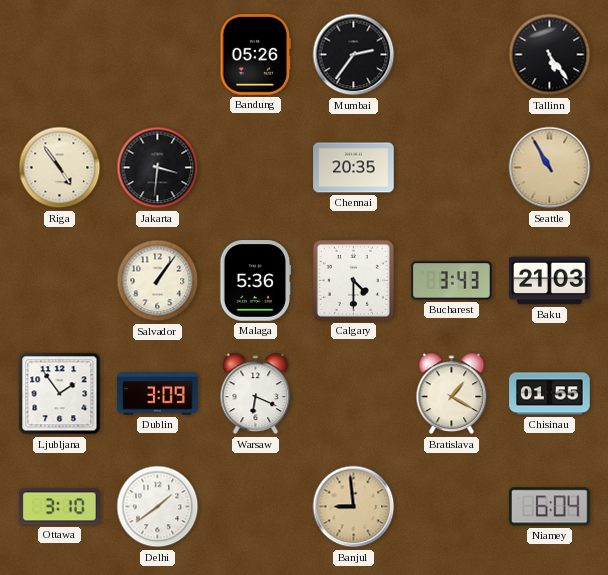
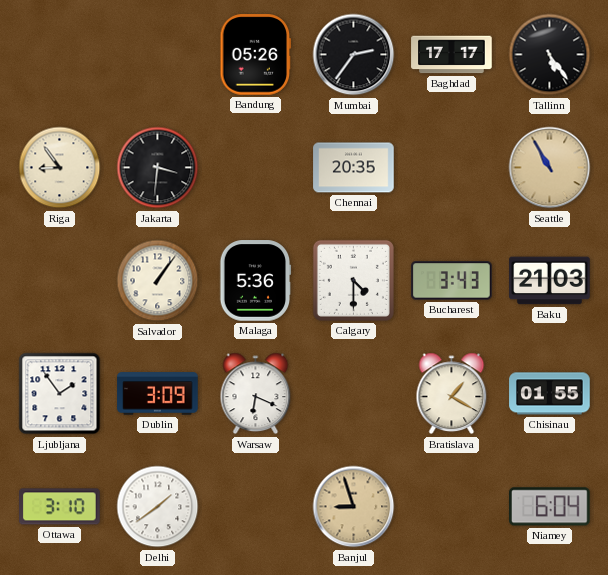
Baghdad: none -> 17:17 (452, 55)
Riga: 4:54 -> 8:54 (60, 168)
Banjul: 8:59 -> 8:57 (354, 507)
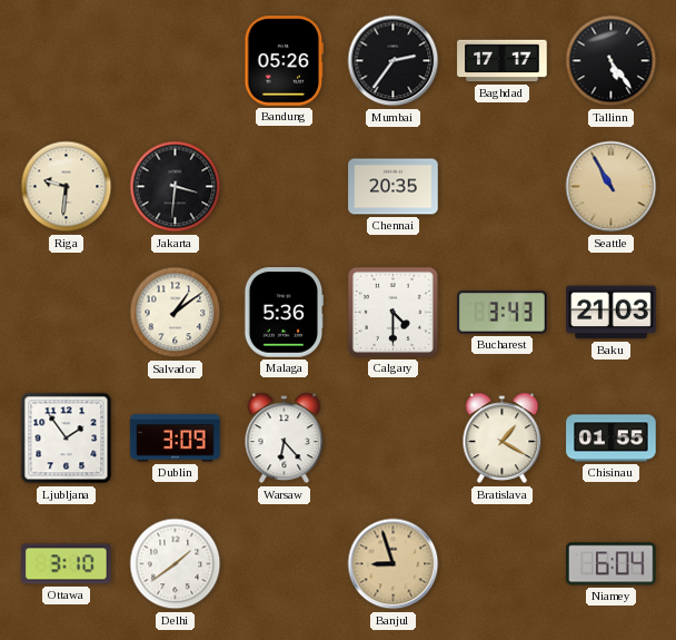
Riga: 8:54 -> 9:31 (67, 187)
Salvador: 1:06 -> 1:09 (176, 313)
Warsaw: 6:19 -> 6:23 (285, 439)
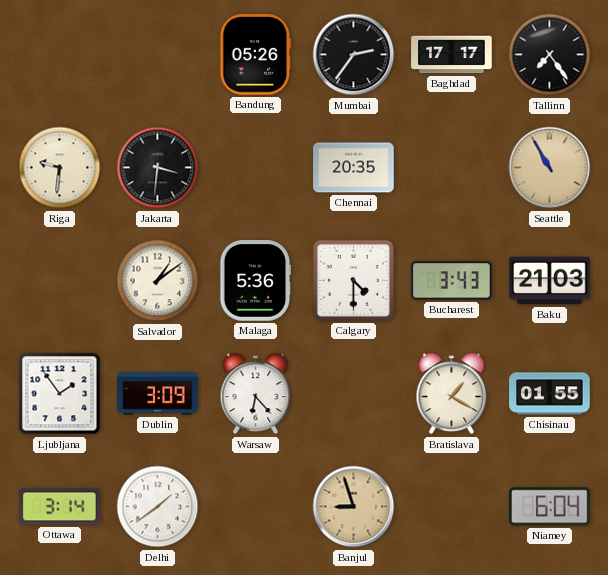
Tallinn: 5:24 -> 7:24 (550, 55)
Ottawa: 3:10 -> 3:14 (60, 507)
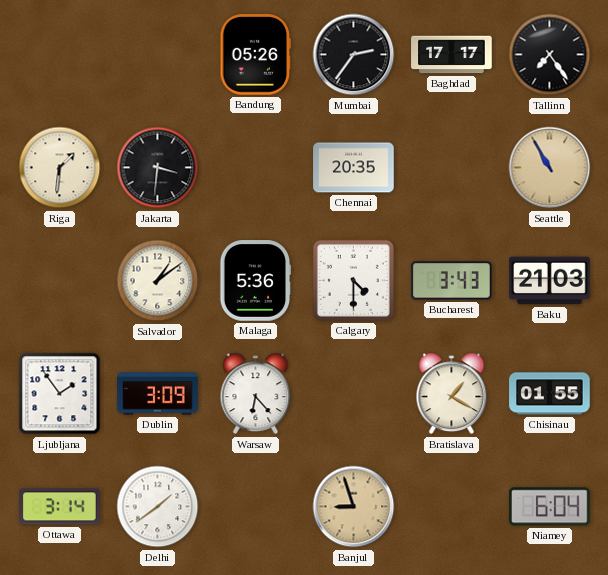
Riga: 9:31 -> 1:31 (60, 168)
